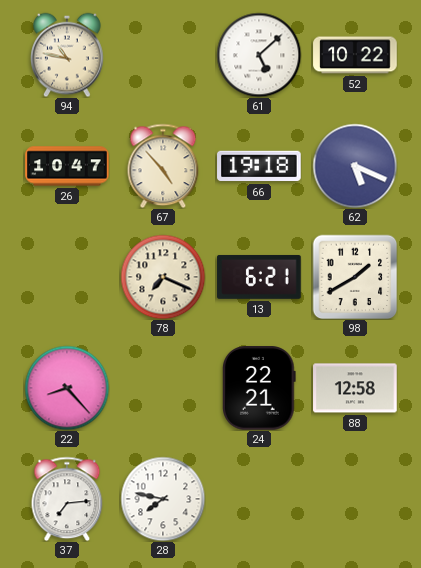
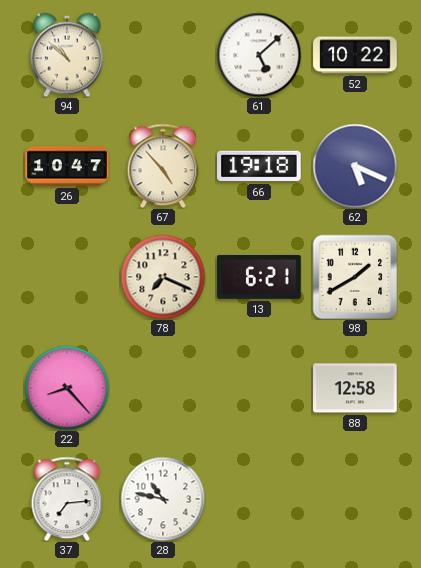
94: 10:47 -> 10:52 (67, 55)
24: 22:21 -> none (260, 388)
28: 7:47 -> 10:47 (163, 499)
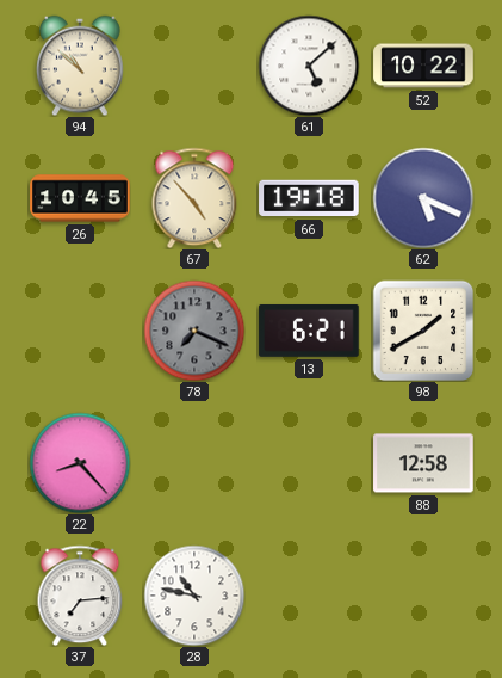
26: 10:47 -> 10:45 (80, 198)
78 dial: cream -> grey (194, 331)
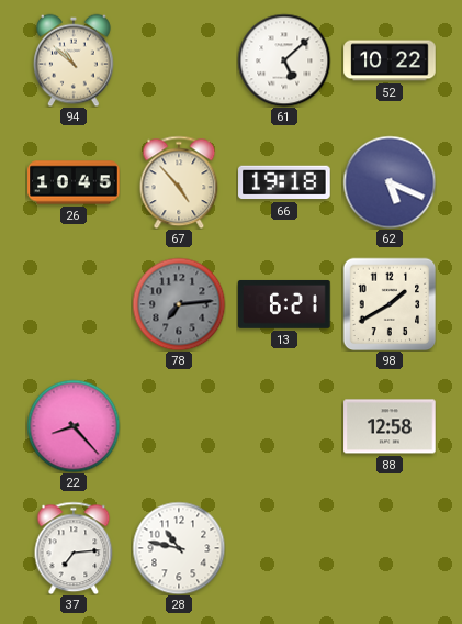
78: 7:19 -> 7:14 (179, 304)
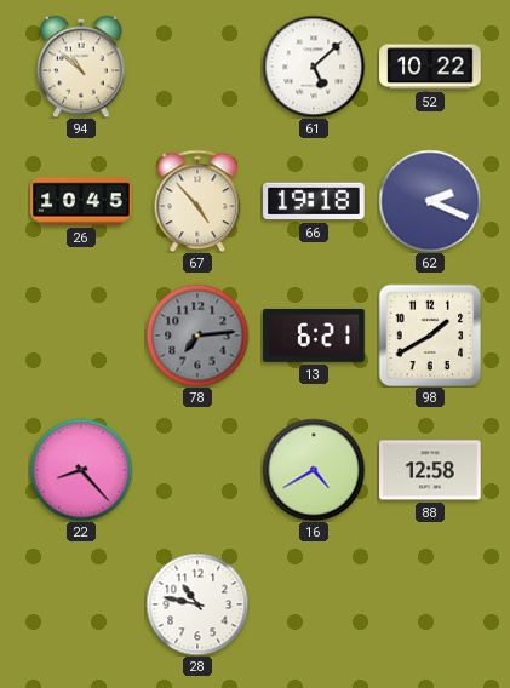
62: 5:19 -> 2:19 (430, 201)
16: none -> 4:40 (314, 470)
37: 7:14 -> none (74, 548)
